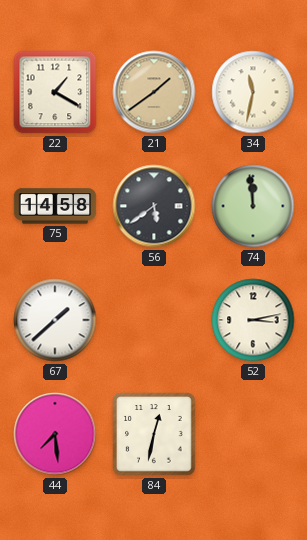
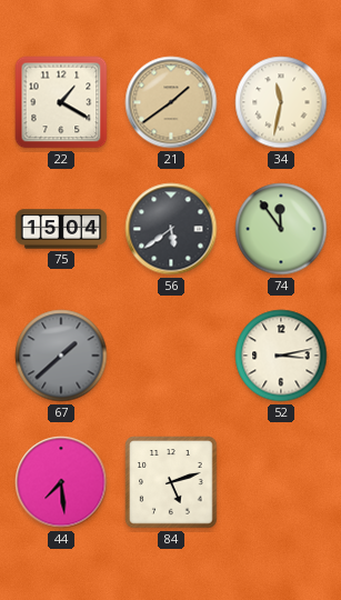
75: 14:58 -> 15:04 (61, 229)
74: 11:59 -> 11:54 (281, 229)
67 dial: white -> grey (61, 356)
84: 12:32 -> 5:12 (171, 482)
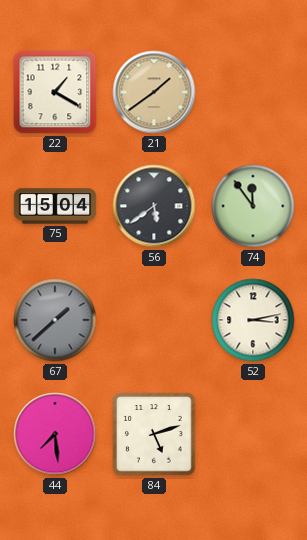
34: 11:32 -> none (281, 102)
